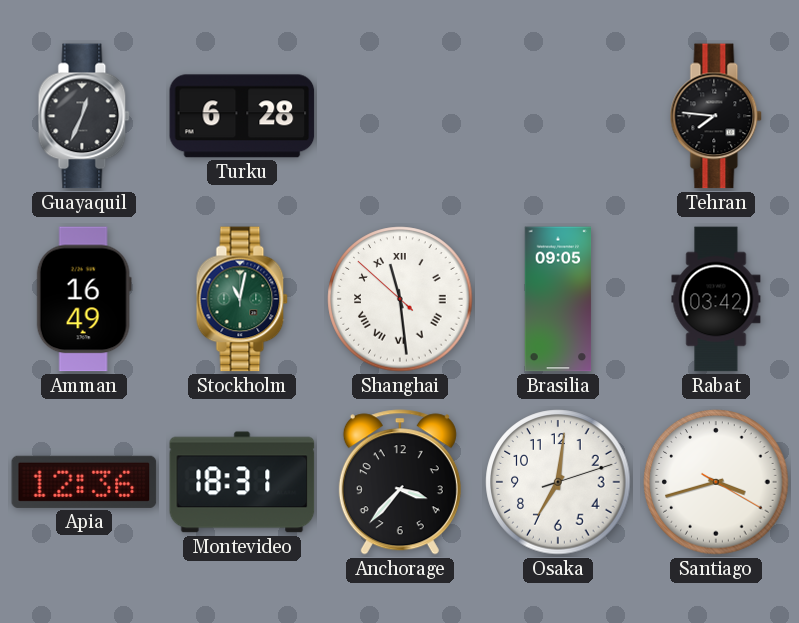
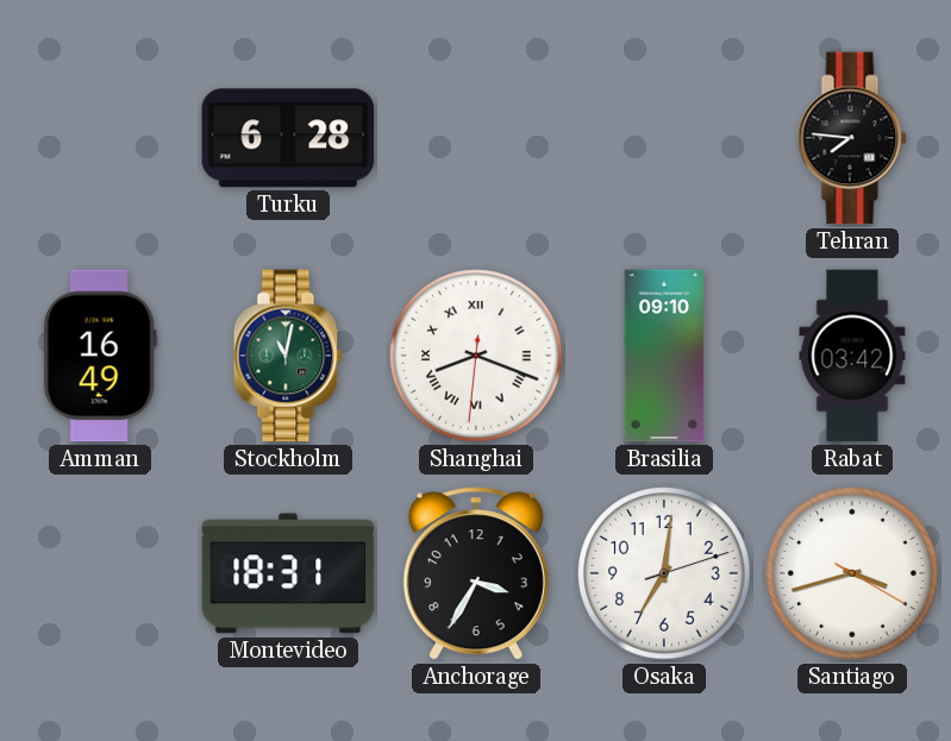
Guayaquil: 12:34 -> none (84, 116)
Shanghai: 11:28 -> 8:18 (476, 356)
Brasilia: 09:05 -> 09:10 (664, 356)
Apia: 12:36 -> none (84, 482)
Anchorage: 3:37 -> 3:35 (476, 573)
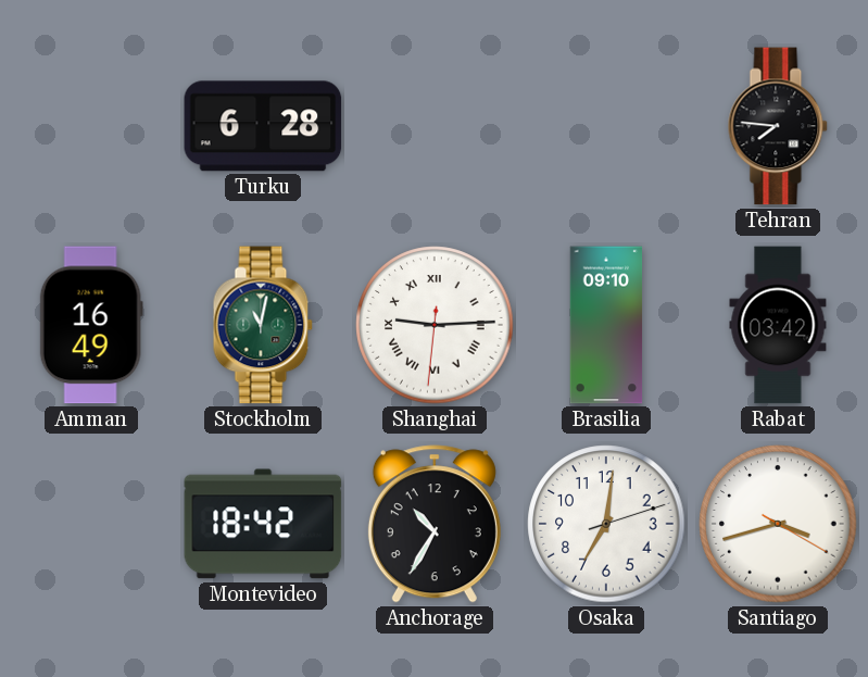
Shanghai: 8:18 -> 9:14 (435, 325)
Montevideo: 18:31 -> 18:42 (263, 524)
Anchorage: 3:35 -> 10:35 (435, 524)
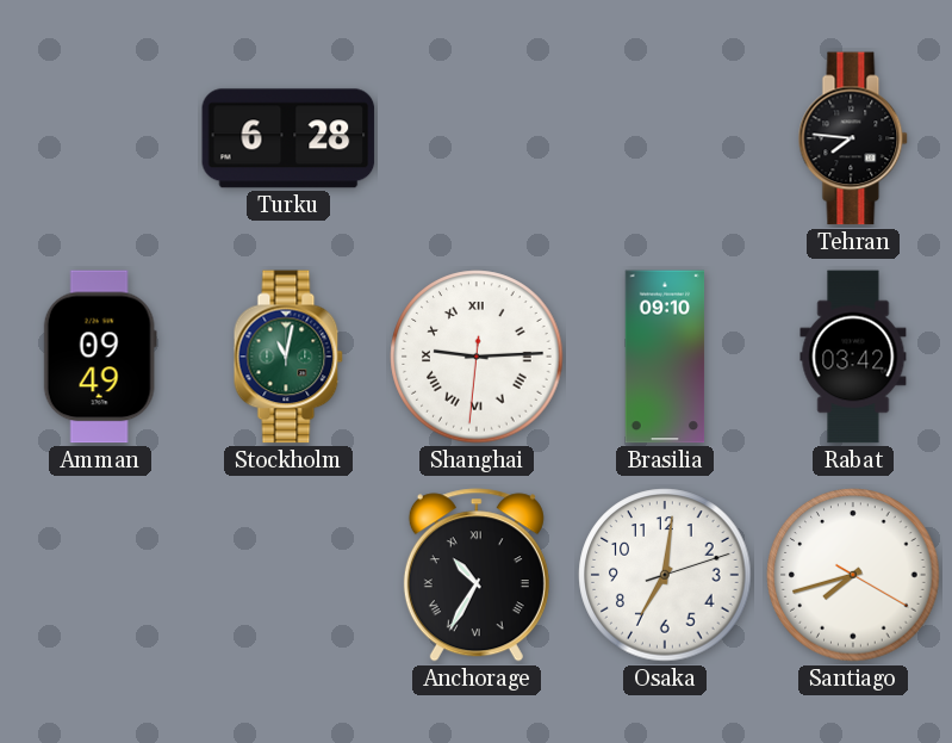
Amman: 16:49 -> 09:49 (100, 357)
Montevideo: 18:42 -> none (263, 524)
Anchorage numerals: Arabic -> Roman (477, 575)
Santiago: 3:42 -> 7:42 (853, 575)
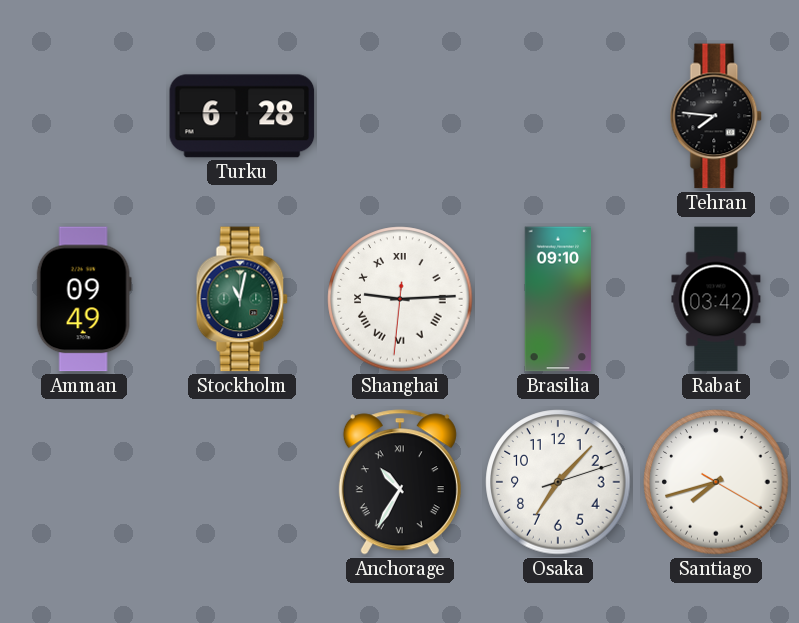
Osaka: 7:01 -> 7:07 (558, 482)
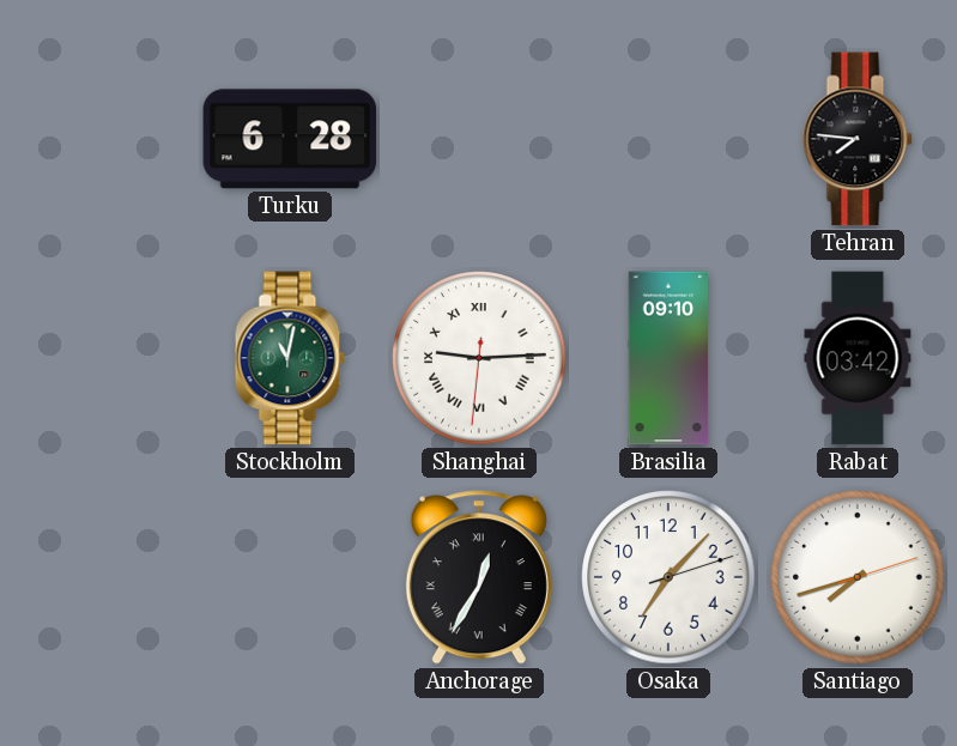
Amman: 09:49 -> none (84, 299)
Anchorage: 10:35 -> 12:35 (479, 577)
Santiago: 7:42:20 -> 7:42:12 (858, 577)
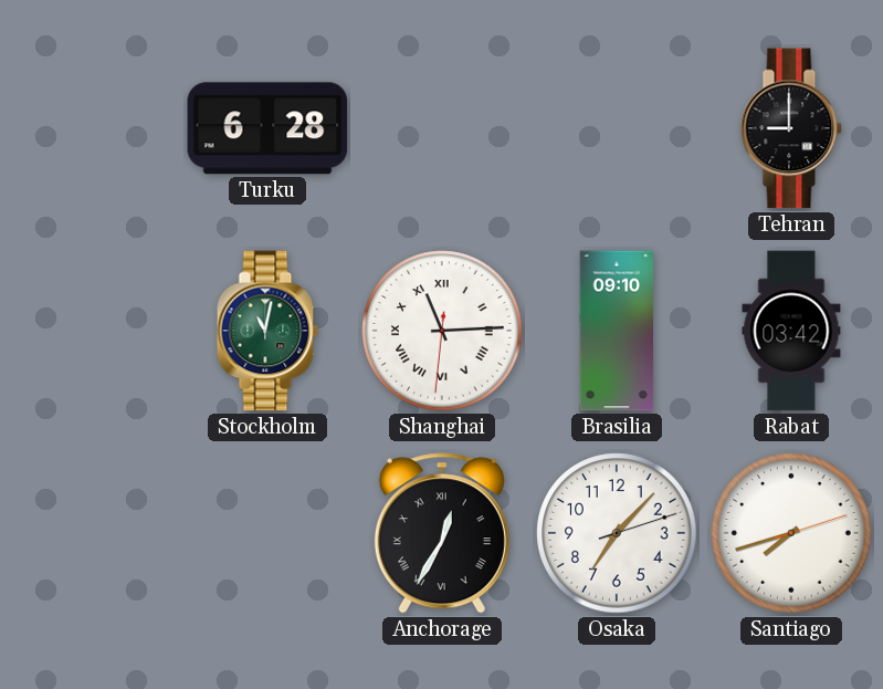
Tehran: 7:46 -> 9:00 (791, 128)
Shanghai: 9:14 -> 11:14 (442, 331)
